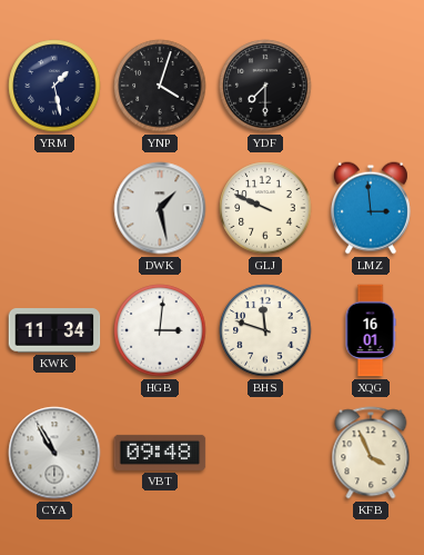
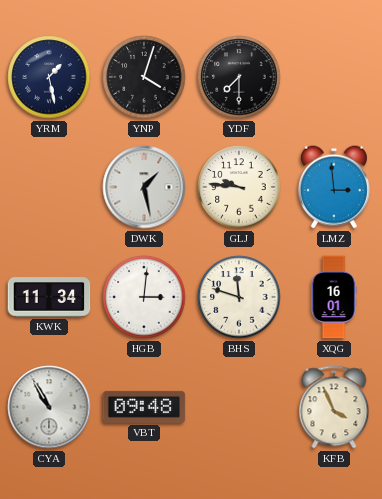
GLJ: 9:49 -> 9:46 (239, 187)
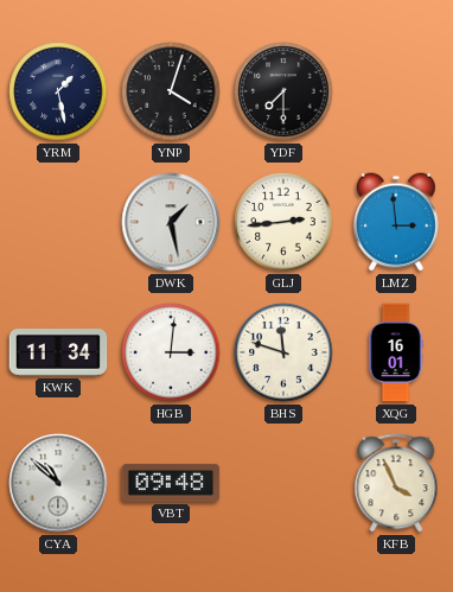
GLJ: 9:46 -> 2:44 (283, 222)
CYA: 10:55 -> 10:52 (58, 483)
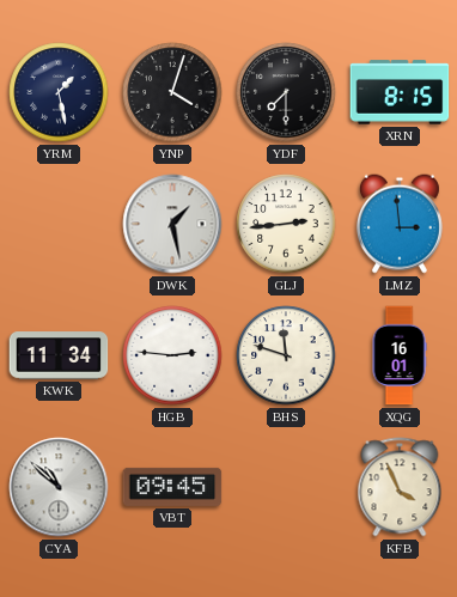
XRN: none -> 8:15 (400, 92)
HGB: 3:01 -> 2:46 (172, 355)
VBT: 09:48 -> 09:45 (172, 487)
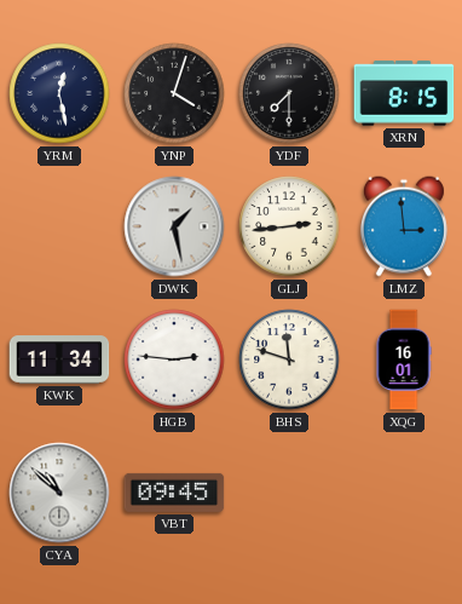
YRM: 1:28 -> 12:28 (59, 93)
KFB: 3:56 -> none (400, 487)
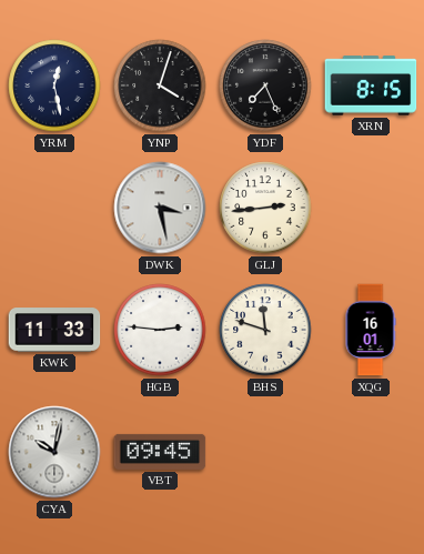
YDF: 7:30 -> 7:26 (265, 85)
DWK: 1:28 -> 3:28 (160, 208)
LMZ: 2:59 -> none (404, 226)
KWK: 11:34 -> 11:33 (54, 330)
CYA: 10:52 -> 10:02 (54, 452)
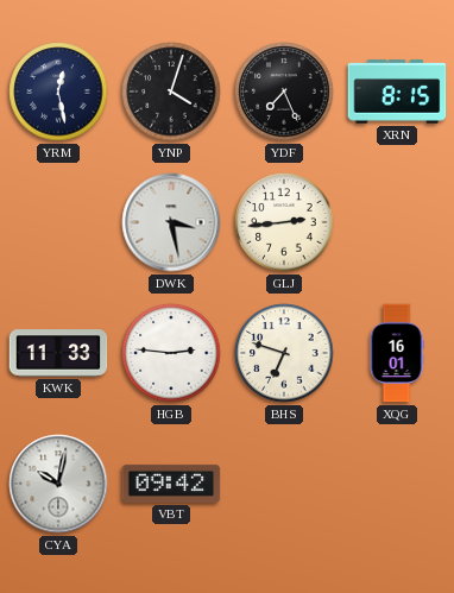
BHS: 11:48 -> 6:48 (284, 353)
VBT: 09:45 -> 09:42 (171, 484)
